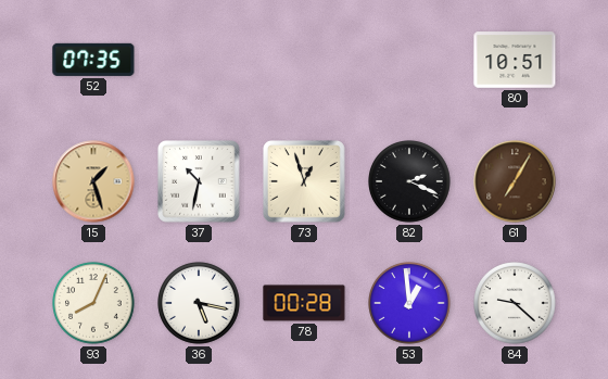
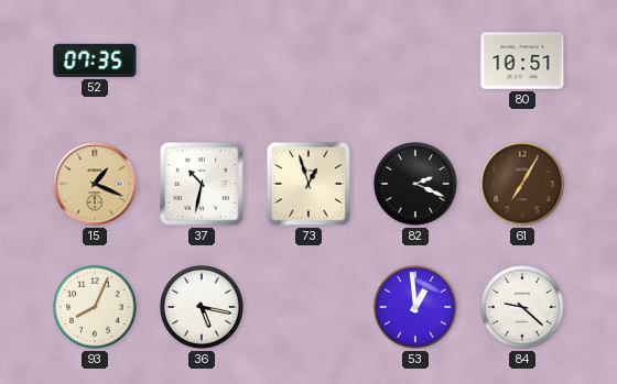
15: 1:27 -> 1:19 (95, 184)
78: 00:28 -> none (304, 303)
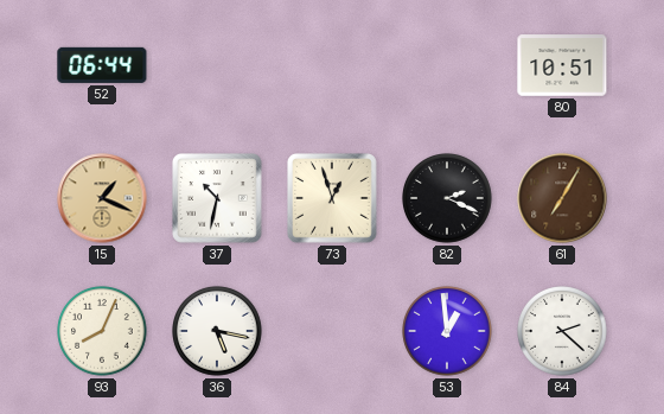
52: 07:35 -> 06:44 (102, 65)
84: 9:22 -> 2:22 (562, 331)
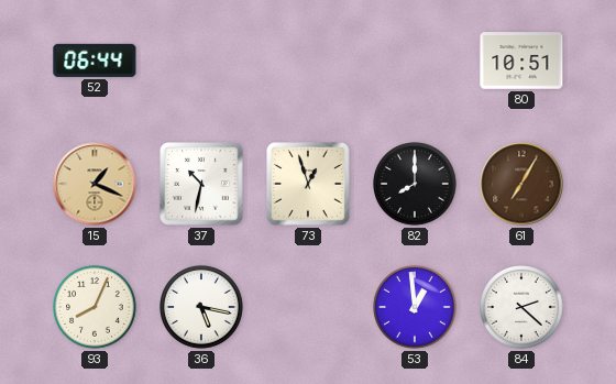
82: 2:19 -> 8:00 (415, 184)
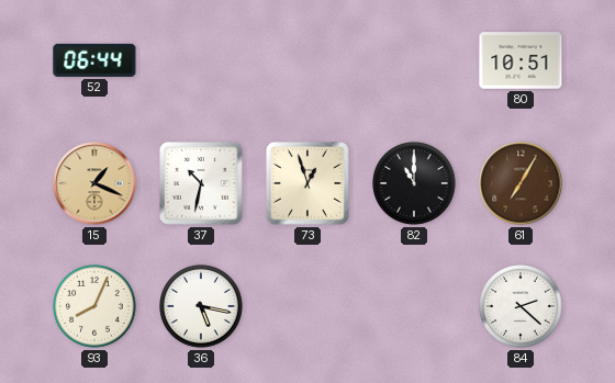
82: 8:00 -> 11:00 (414, 183)
53: 12:59 -> none (415, 307)
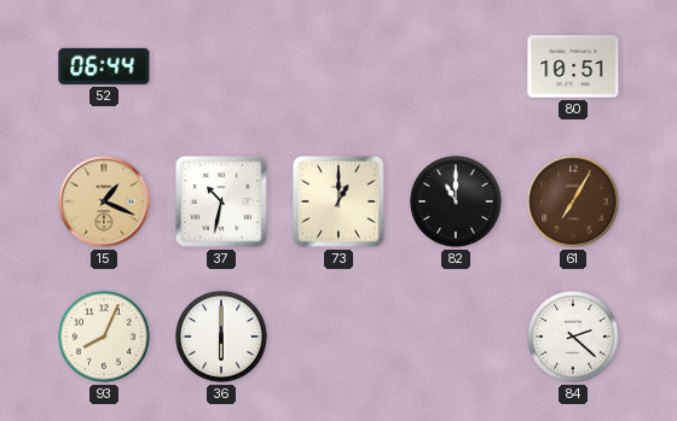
73: 12:57 -> 1:00 (340, 203)
36: 5:17 -> 6:00 (221, 337)
